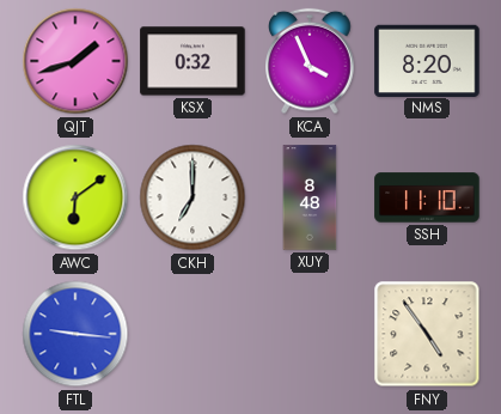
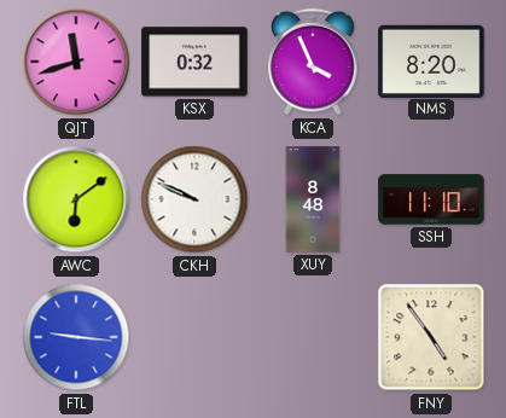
QJT: 1:42 -> 11:42 (76, 62)
CKH: 7:00 -> 9:49 (194, 199)
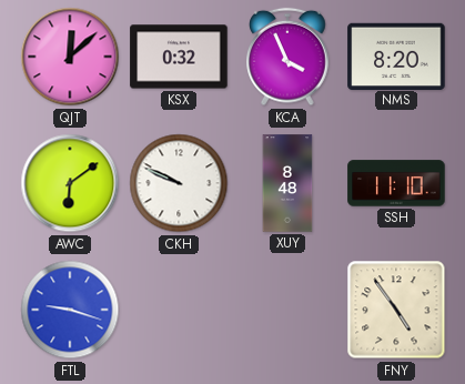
QJT: 11:42 -> 12:08 (70, 57)
FTL: 9:16 -> 9:18 (70, 310)
